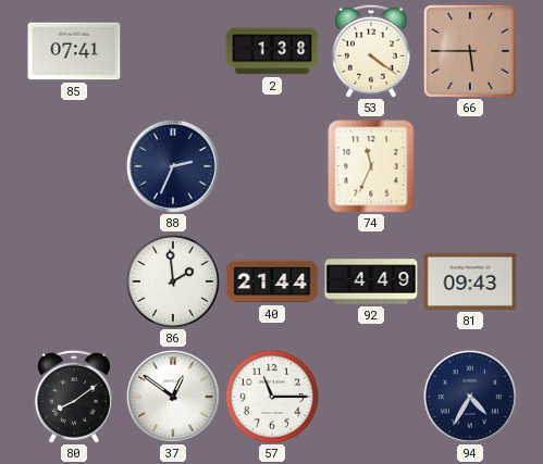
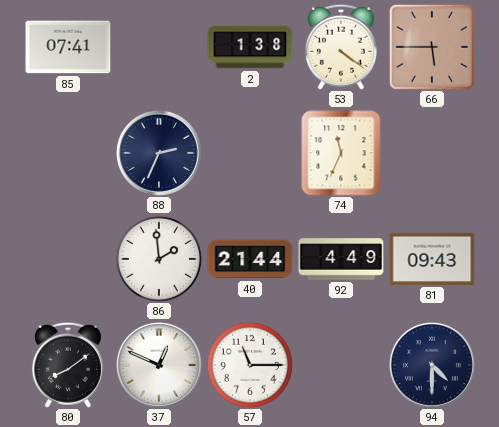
37: 12:51 -> 12:49 (159, 365)
94: 4:35 -> 4:30 (432, 365)
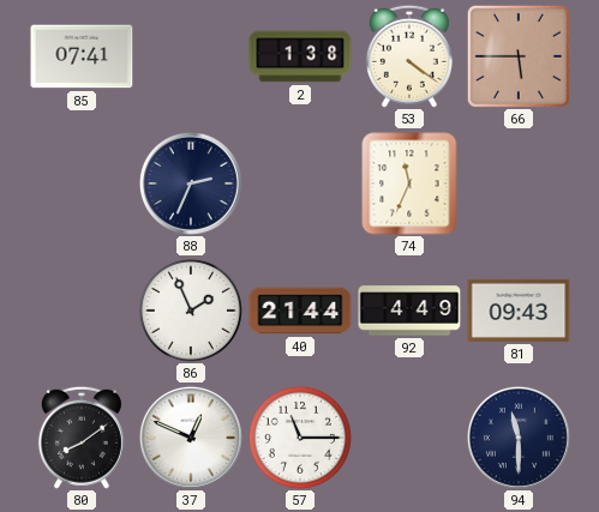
86: 1:59 -> 1:56 (191, 311)
94: 4:30 -> 11:30 (519, 438)
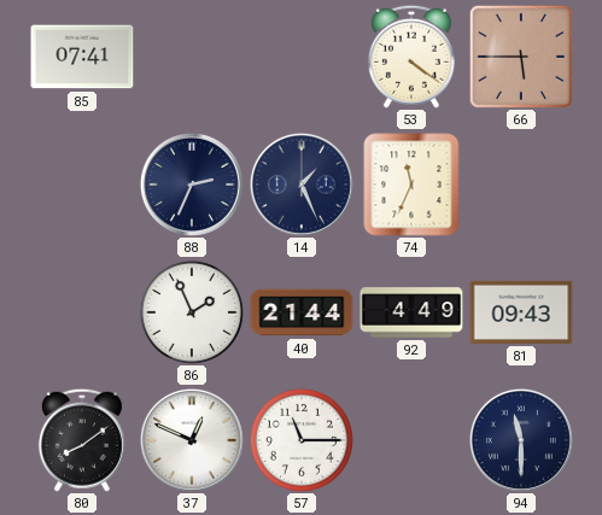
2: 1:38 -> none (300, 56)
14: none -> 1:26 (302, 185)
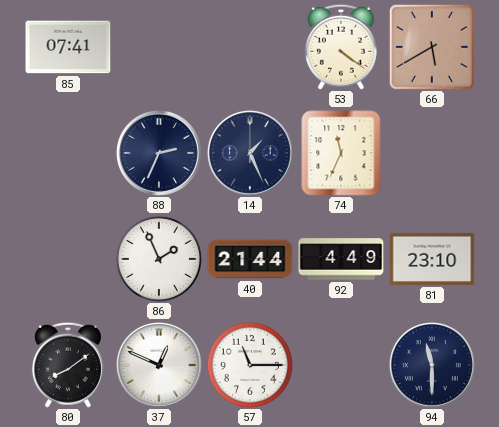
66: 5:45 -> 5:40 (432, 47)
81: 09:43 -> 23:10 (432, 259)
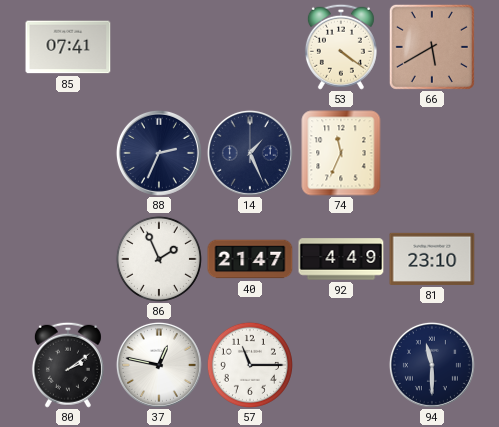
40: 21:44 -> 21:47 (250, 259)
80: 8:09 -> 2:09 (68, 365)
37: 12:49 -> 12:47 (159, 365)
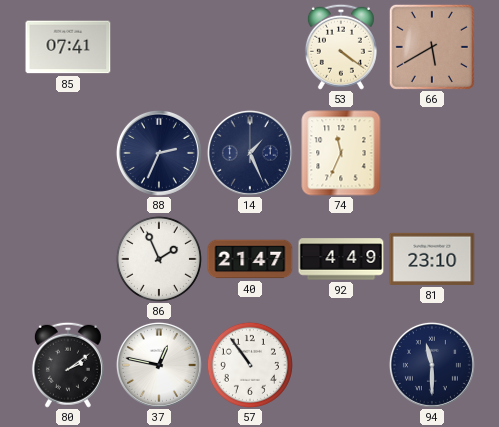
57: 11:15 -> 10:54 (250, 365)
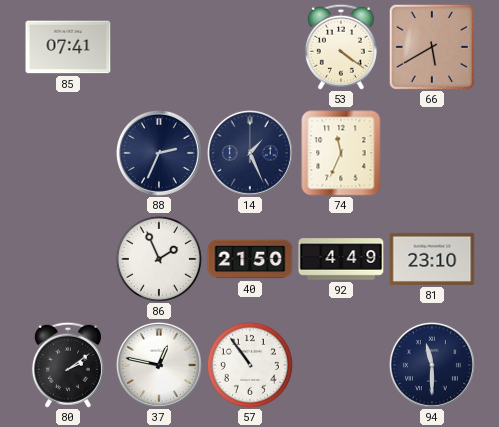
40: 21:47 -> 21:50 (250, 259)
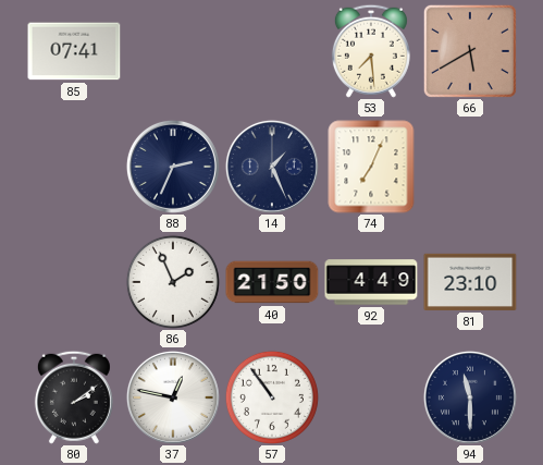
53: 4:21 -> 7:29 (371, 51)
74: 11:34 -> 7:04 (371, 167)
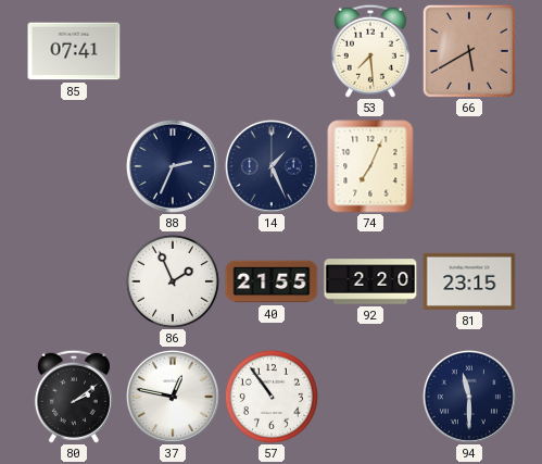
40: 21:50 -> 21:55 (272, 281)
92: 4:49 -> 2:20 (370, 281)
81: 23:10 -> 23:15 (469, 281)
